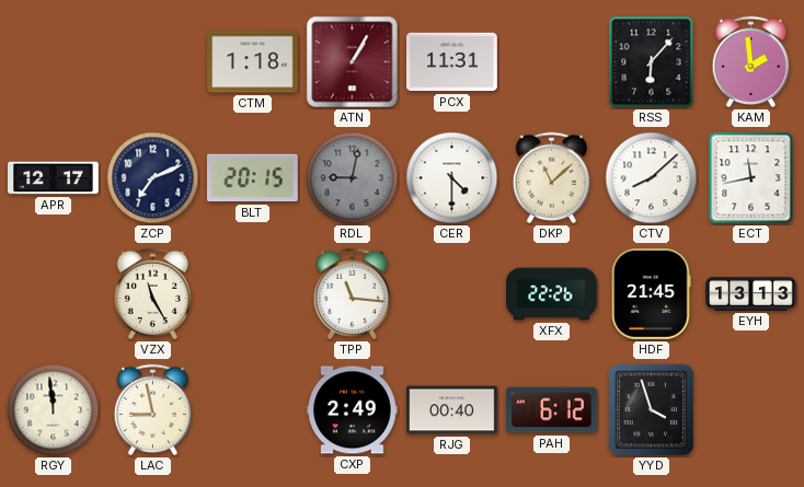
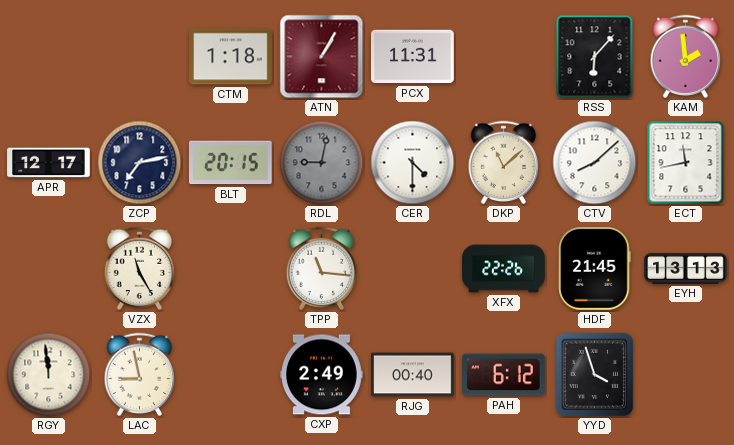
ZCP: 7:11 -> 7:13 (140, 163)
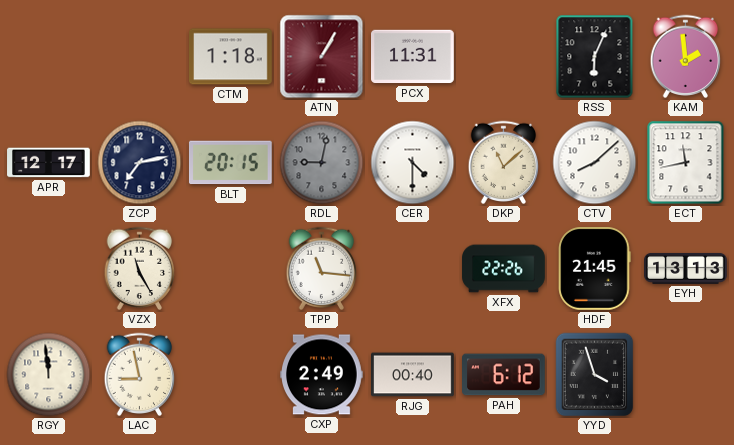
RSS: 6:07 -> 6:04 (595, 57)
